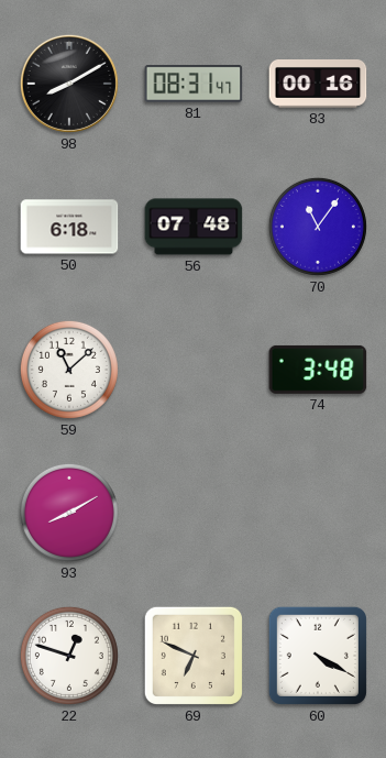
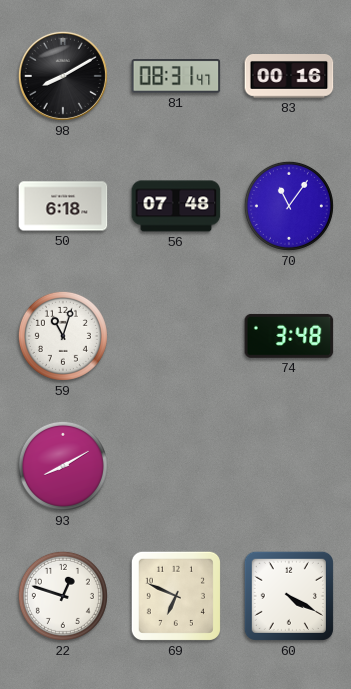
59: 11:08 -> 11:03 (63, 336)
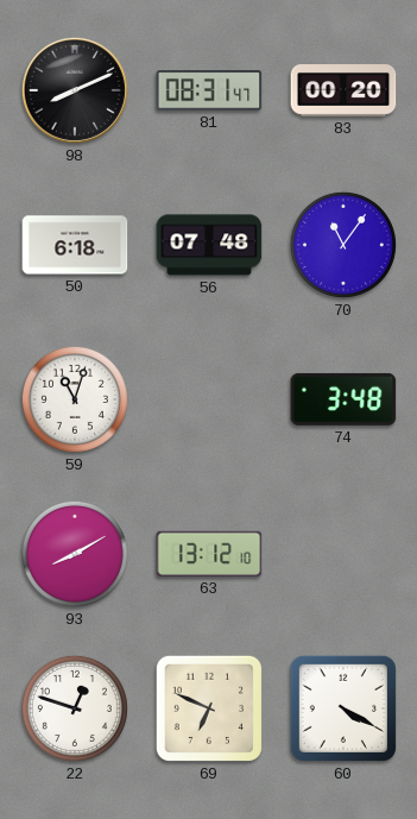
98: 8:10 -> 8:11 (75, 90)
83: 00:16 -> 00:20 (343, 90)
63: none -> 13:12 (209, 554)
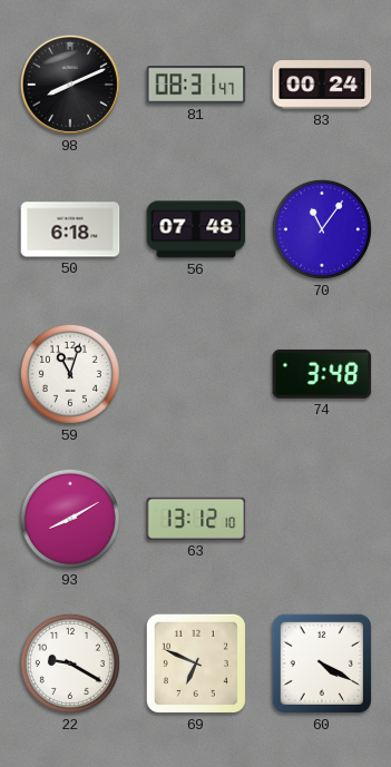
83: 00:20 -> 00:24 (322, 85)
22: 12:48 -> 9:20 (70, 663)
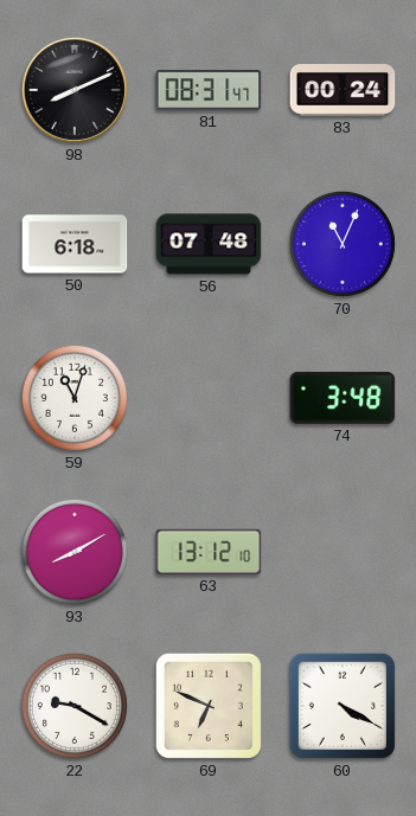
70: 11:06 -> 11:04 (343, 244)
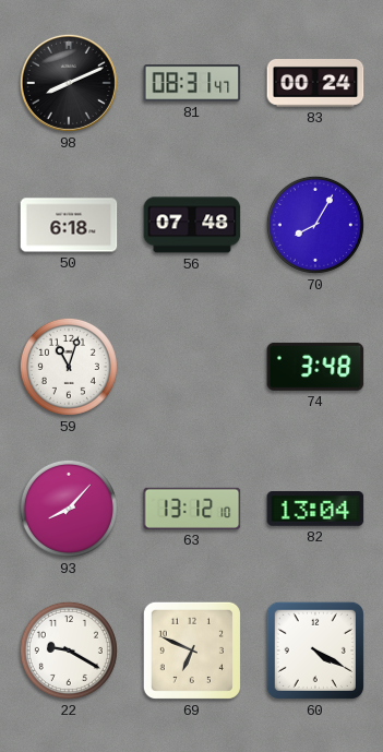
70: 11:04 -> 8:05 (315, 225)
93: 8:10 -> 8:07 (69, 509)
82: none -> 13:04 (315, 510)
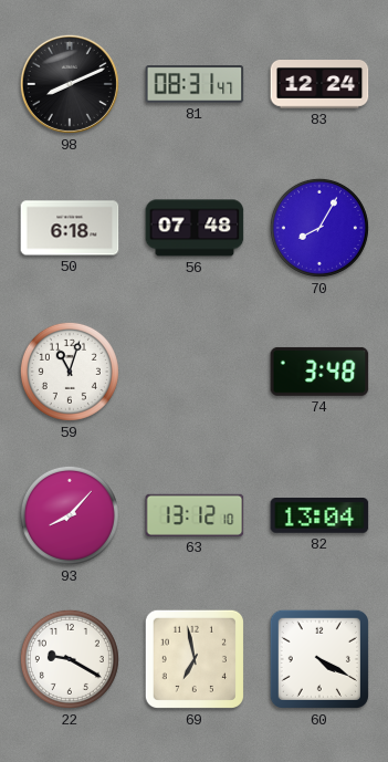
83: 00:24 -> 12:24 (319, 84)
69: 6:49 -> 6:58 (195, 659)
